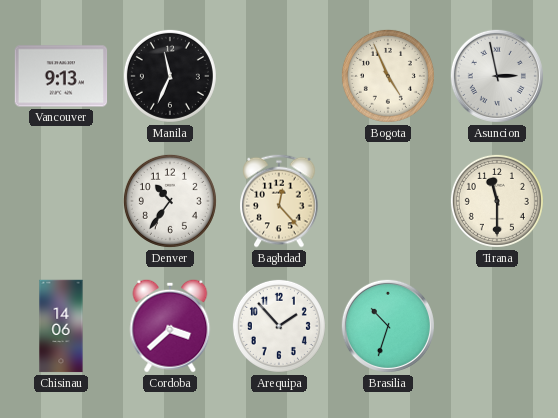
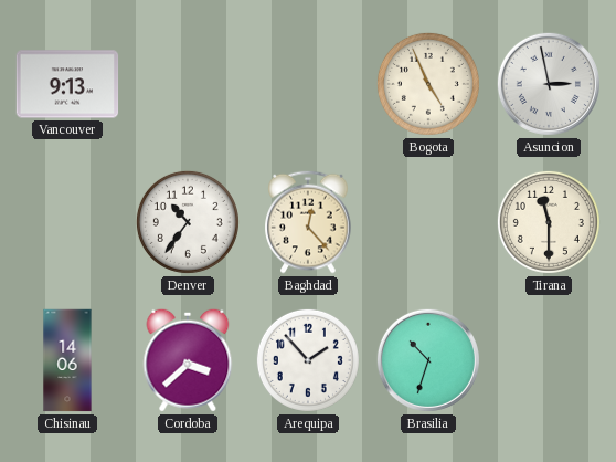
Manila: 11:34 -> none (170, 76)
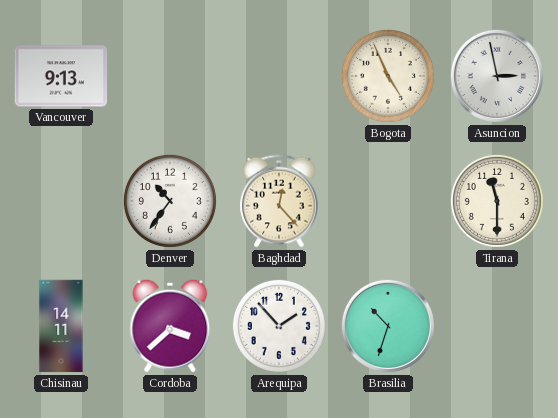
Chisinau: 14:06 -> 14:11 (61, 326)
